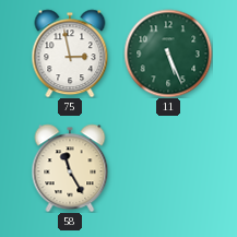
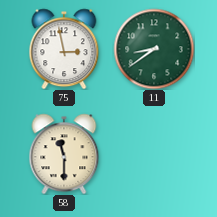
11: 5:26 -> 8:39 (154, 49)
58: 11:25 -> 11:30 (64, 154)
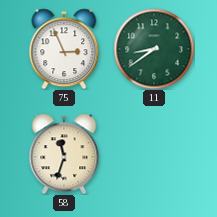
75: 2:58 -> 2:56 (64, 49)
58: 11:30 -> 11:33 (64, 154)
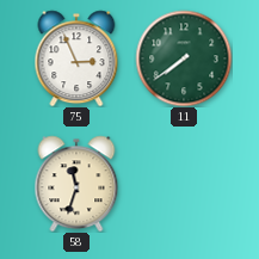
11: 8:39 -> 7:39 (184, 58)
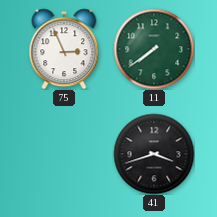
58: 11:33 -> none (76, 184)
41: none -> 3:42 (154, 154)
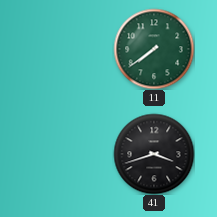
75: 2:56 -> none (64, 49)
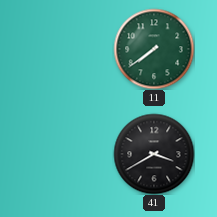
41: 3:42 -> 3:40 (154, 154)
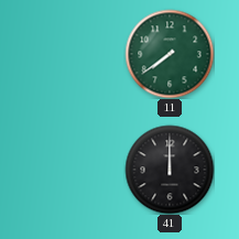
41: 3:40 -> 12:00 (170, 170)
